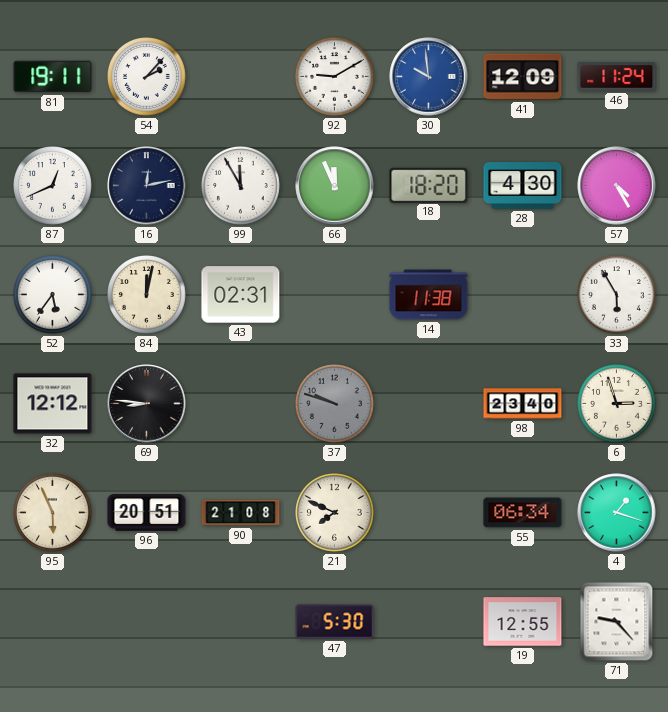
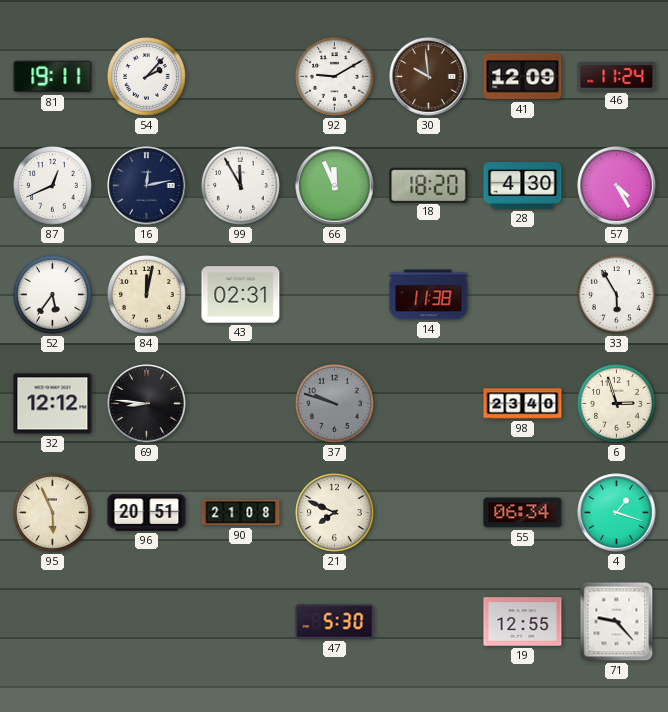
30 dial: blue -> brown (429, 77)
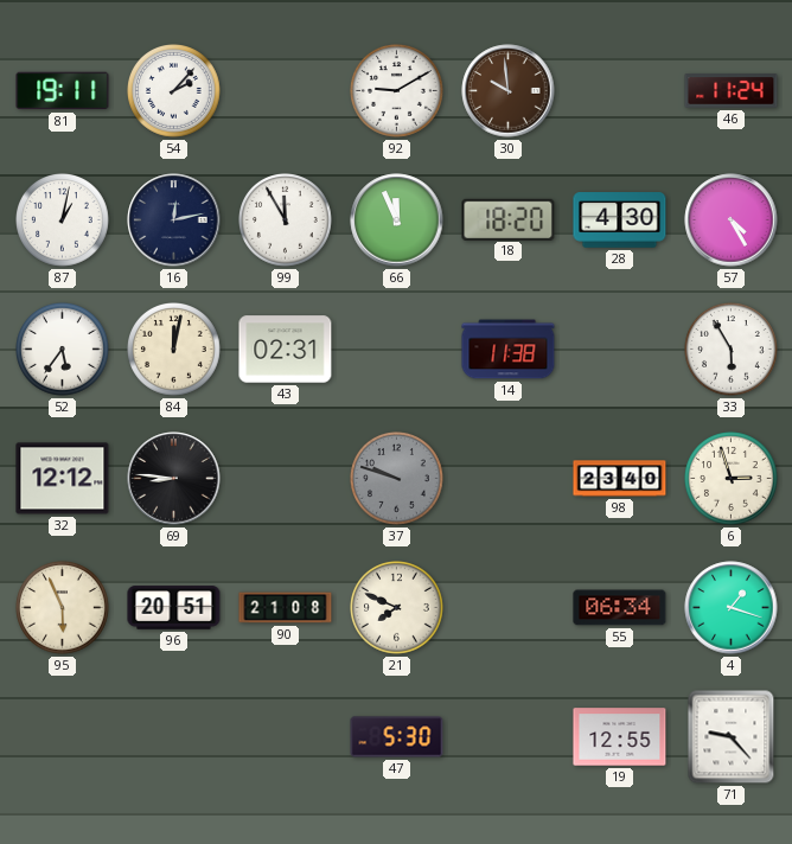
41: 12:09 -> none (523, 77)
87: 12:41 -> 1:02 (63, 220)
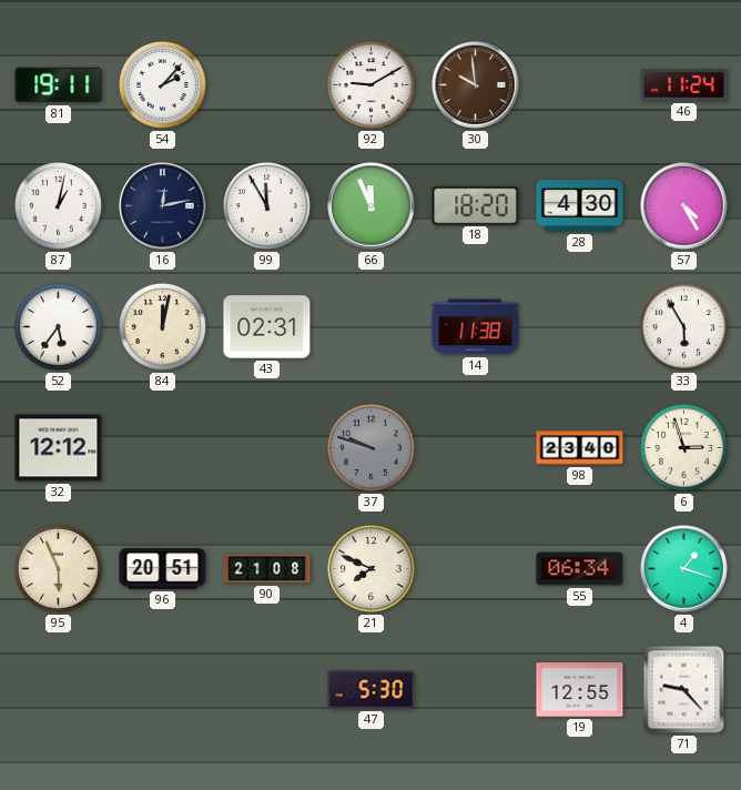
69: 8:46 -> none (174, 479)
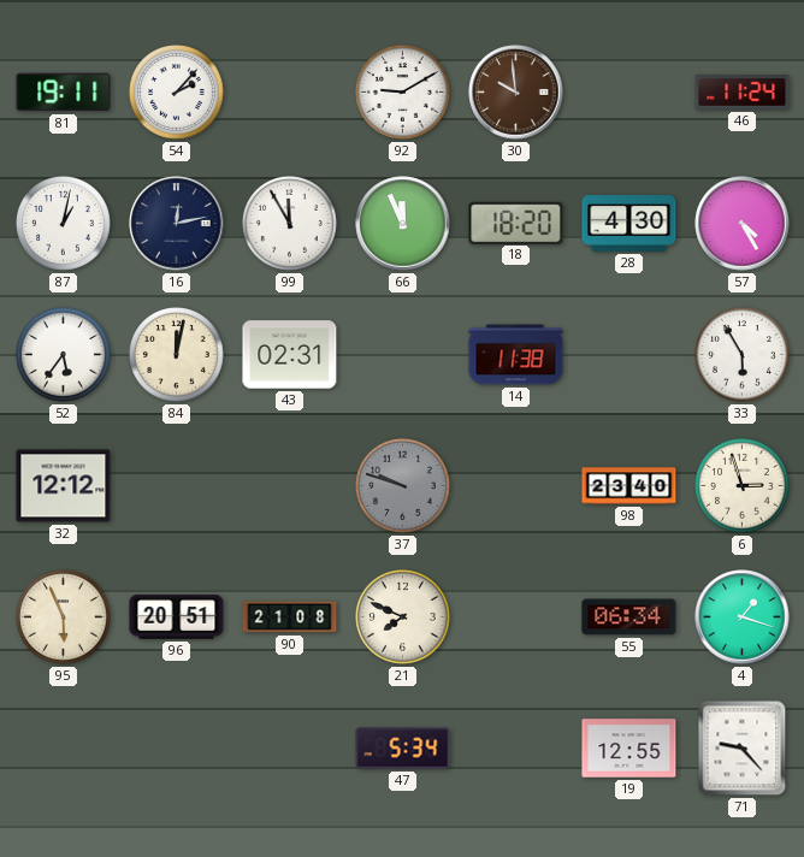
47: 5:30 -> 5:34 (403, 749)
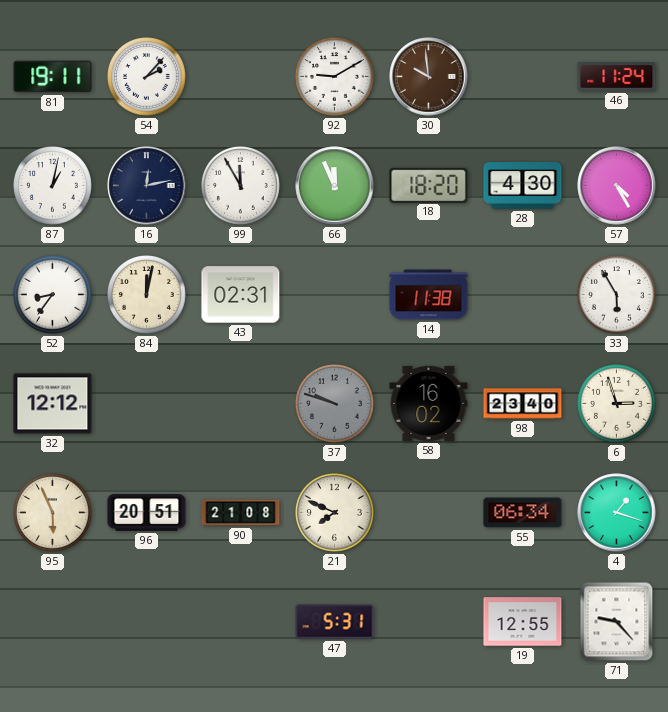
52: 5:36 -> 8:36 (53, 295)
58: none -> 16:02 (429, 403)
47: 5:34 -> 5:31 (335, 622)
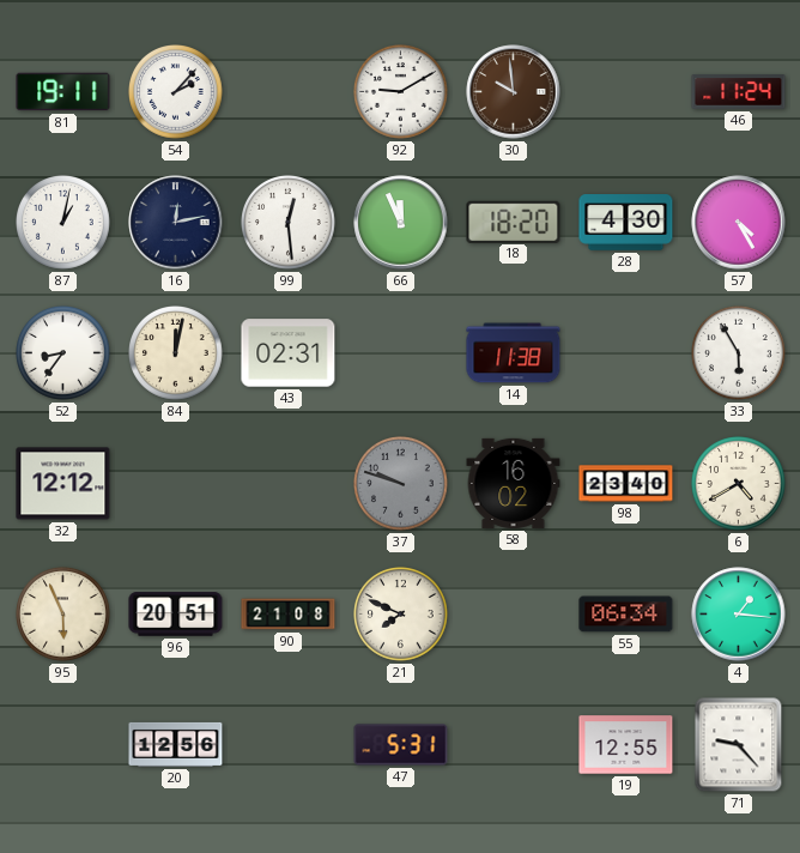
99: 11:55 -> 12:29 (289, 223)
6: 2:57 -> 4:40 (739, 484)
4: 1:18 -> 1:16 (739, 615)
20: none -> 12:56 (176, 744)
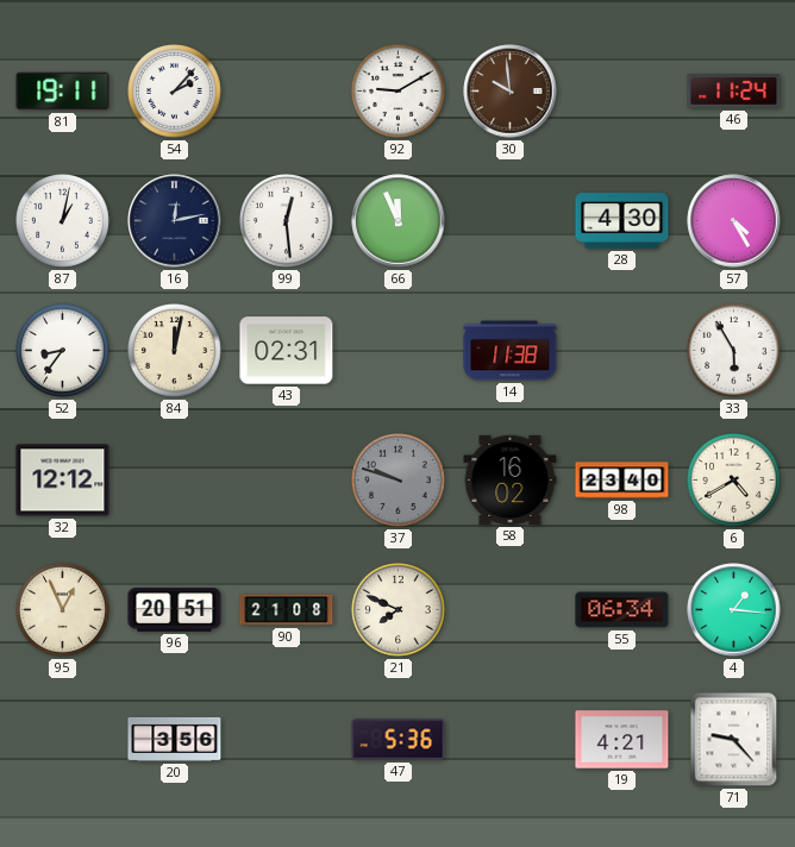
18: 18:20 -> none (514, 222)
95: 5:56 -> 12:56 (63, 610)
20: 12:56 -> 3:56 (175, 739)
47: 5:31 -> 5:36 (399, 740)
19: 12:55 -> 4:21 (622, 740)
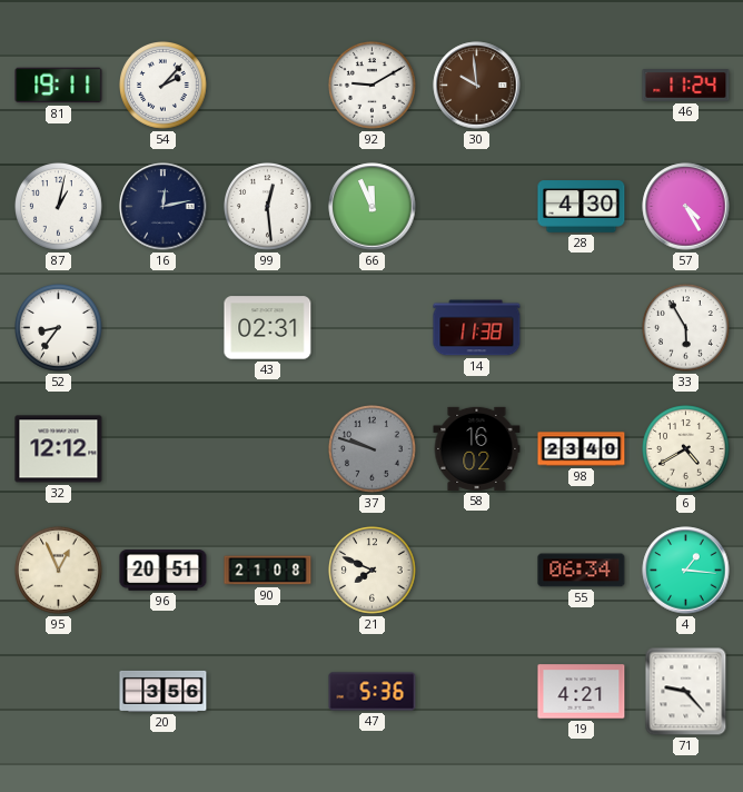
84: 12:02 -> none (175, 351)
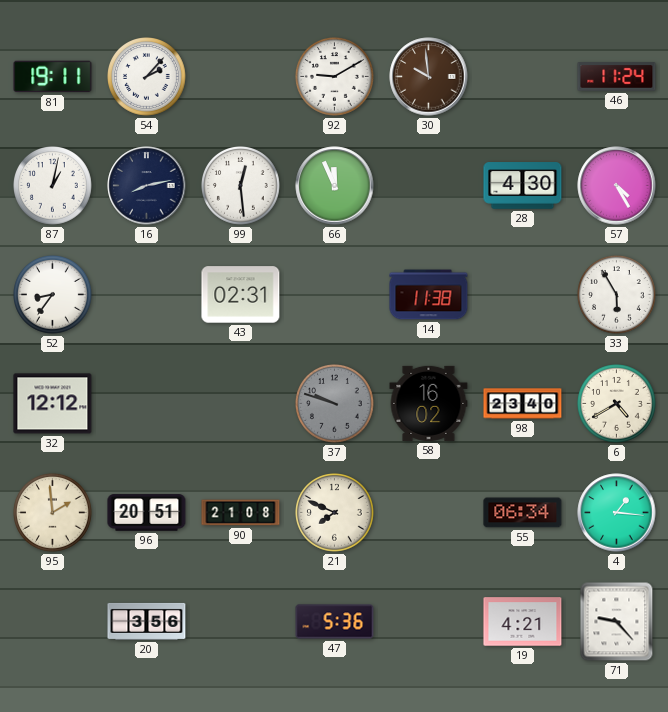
16: 12:13 -> 8:13 (147, 186)
95: 12:56 -> 1:59 (53, 513)
